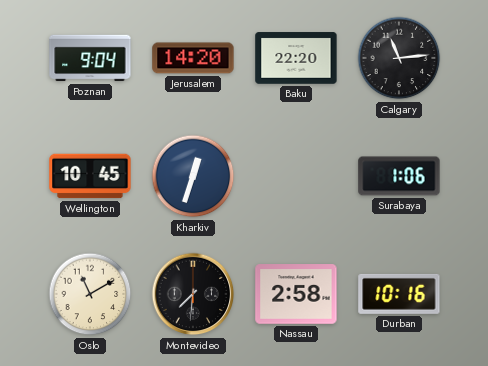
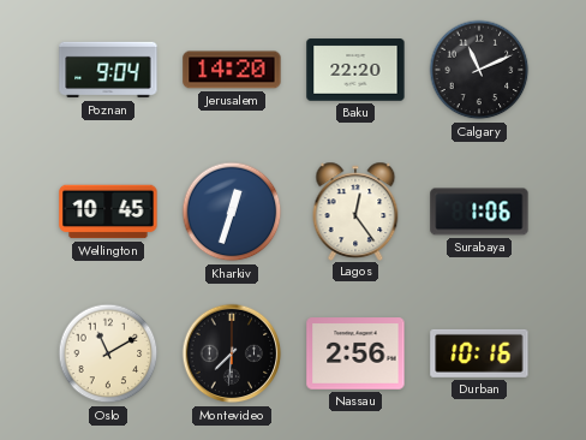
Calgary: 11:14 -> 11:11 (479, 70)
Lagos: none -> 12:24 (355, 210)
Nassau: 2:58 -> 2:56 (355, 353)
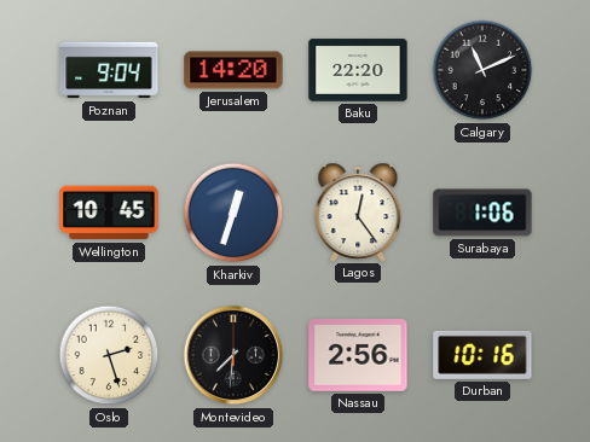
Oslo: 11:10 -> 2:27 (109, 355)
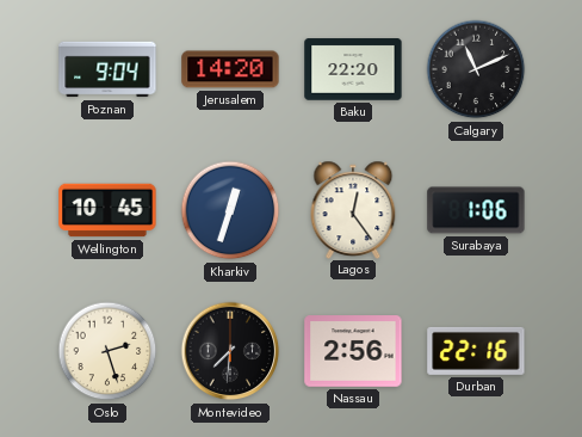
Durban: 10:16 -> 22:16 (476, 351)
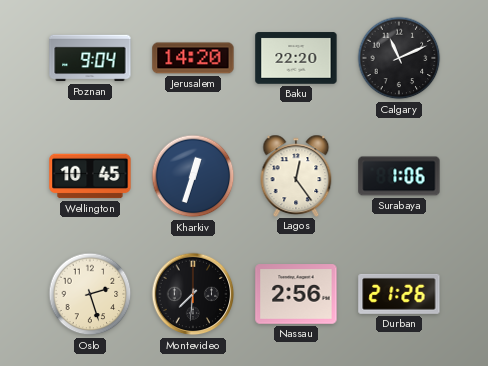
Durban: 22:16 -> 21:26 (399, 294)
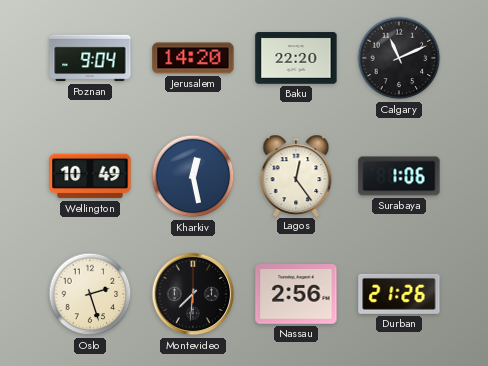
Wellington: 10:45 -> 10:49 (90, 176)
Kharkiv: 12:33 -> 12:28 (193, 176)
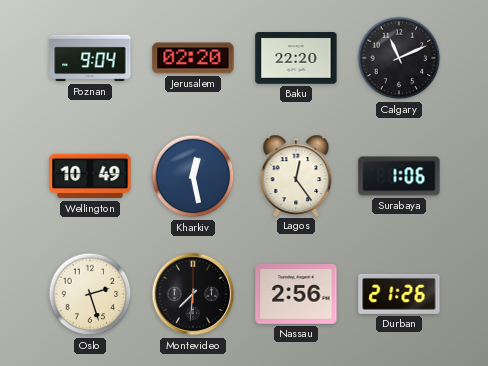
Jerusalem: 14:20 -> 02:20 (193, 58)
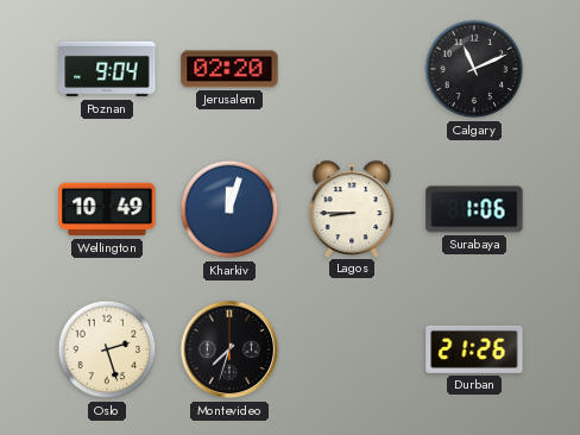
Baku: 22:20 -> none (296, 58)
Kharkiv: 12:28 -> 12:03 (229, 209)
Lagos: 12:24 -> 8:45 (352, 208)
Montevideo: 7:31 -> 7:33 (229, 349)
Nassau: 2:56 -> none (296, 294)
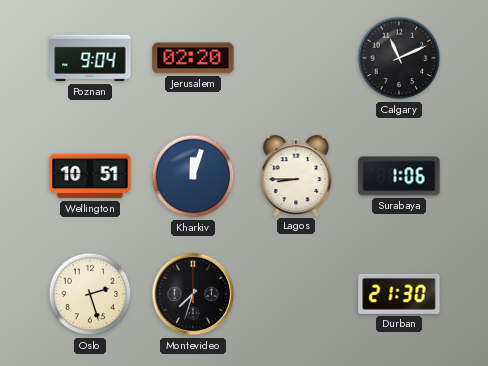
Wellington: 10:49 -> 10:51 (90, 176)
Durban: 21:26 -> 21:30 (399, 294)
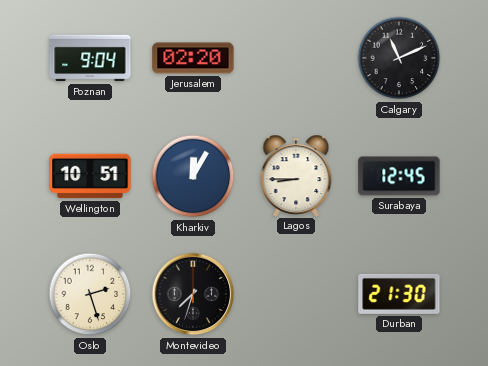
Kharkiv: 12:03 -> 12:05 (193, 176)
Surabaya: 1:06 -> 12:45 (399, 176)
